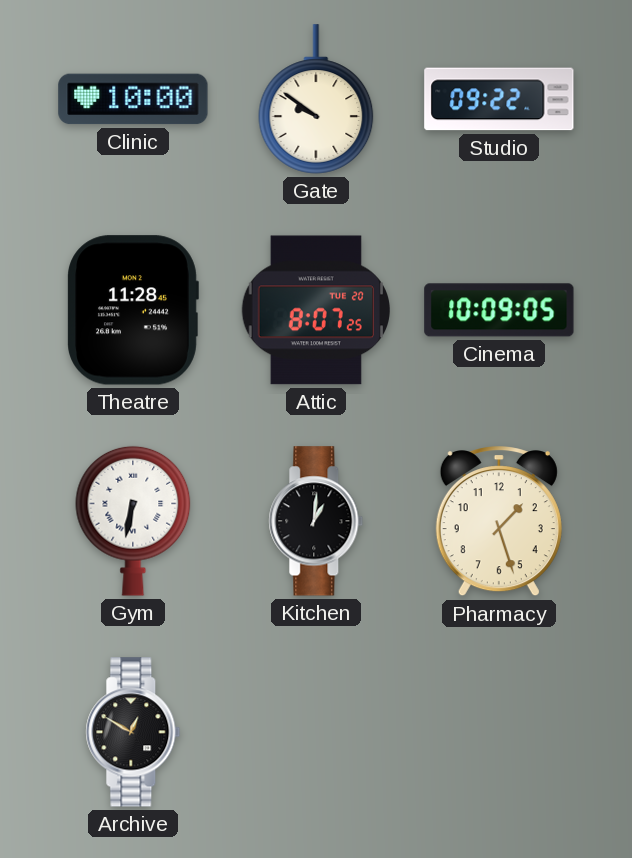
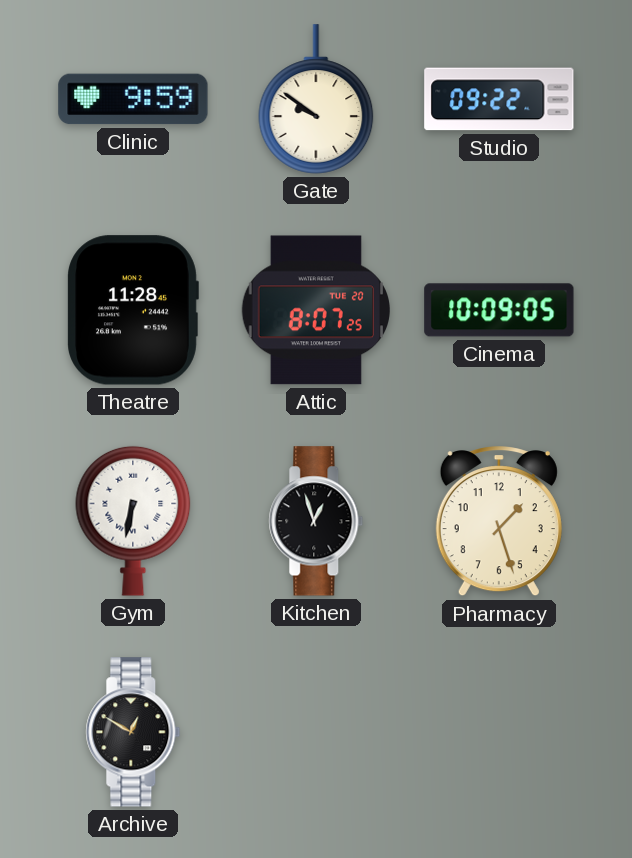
Clinic: 10:00 -> 9:59 (133, 99)
Kitchen: 1:01 -> 12:57 (316, 521)
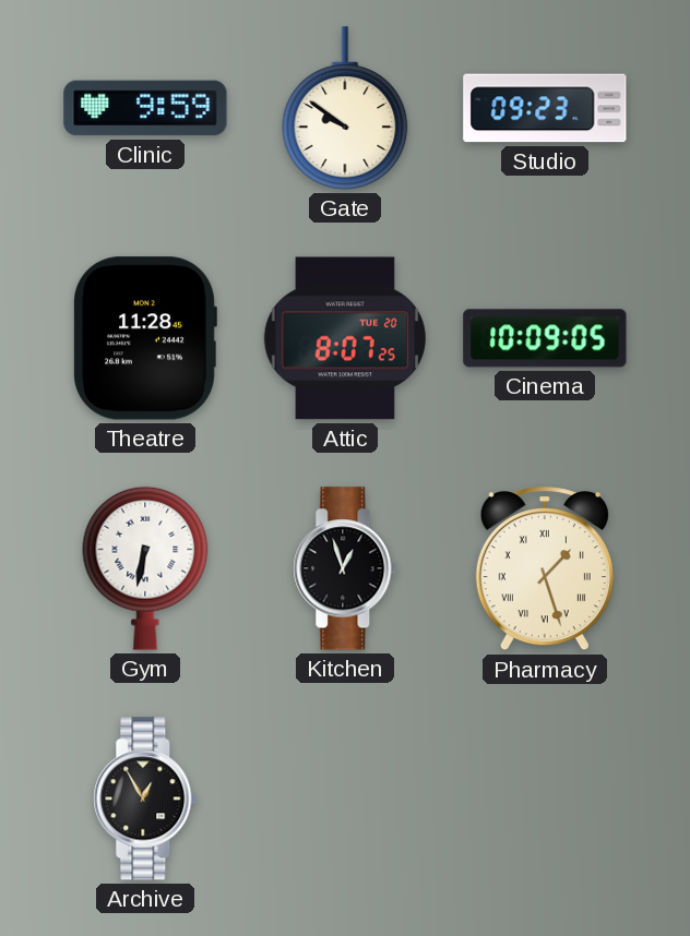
Studio: 09:22 -> 09:23 (545, 108)
Pharmacy numerals: Arabic -> Roman (545, 569)
Archive: 12:50 -> 12:55 (145, 799)
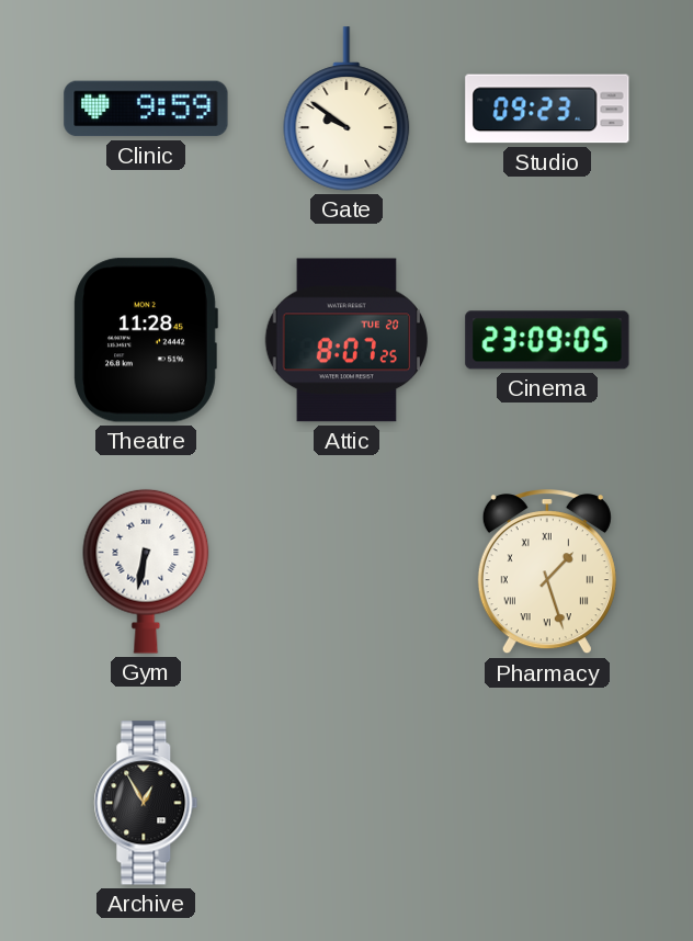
Cinema: 10:09 -> 23:09 (547, 340)
Kitchen: 12:57 -> none (345, 568)
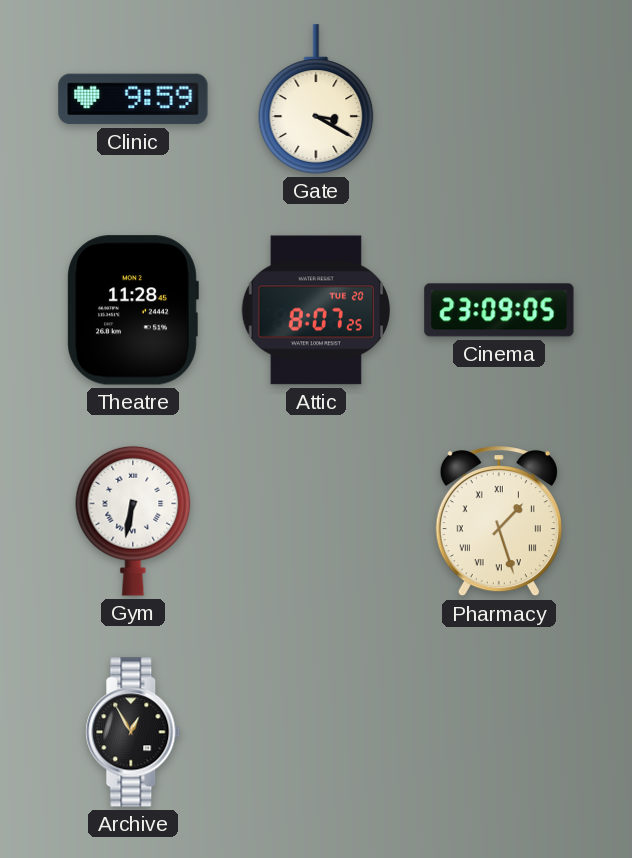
Gate: 9:51 -> 3:20 (316, 99)
Studio: 09:23 -> none (547, 109)
